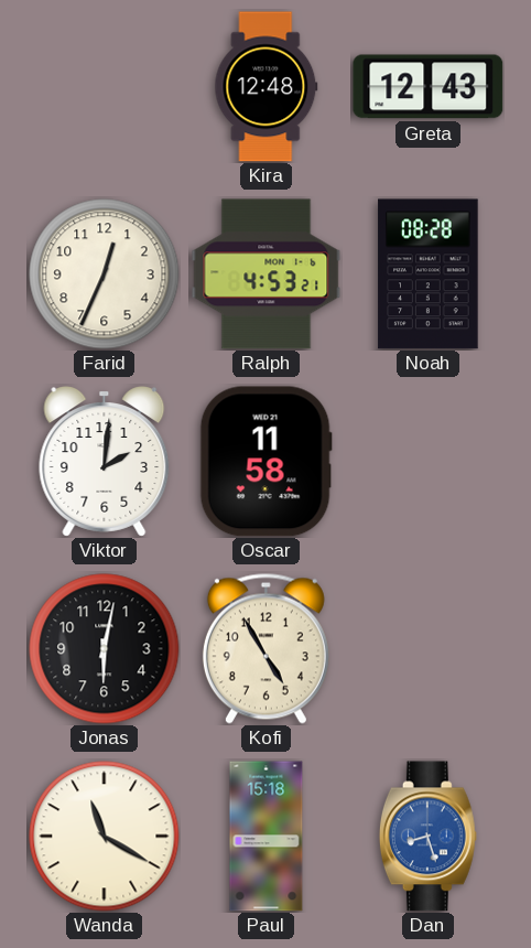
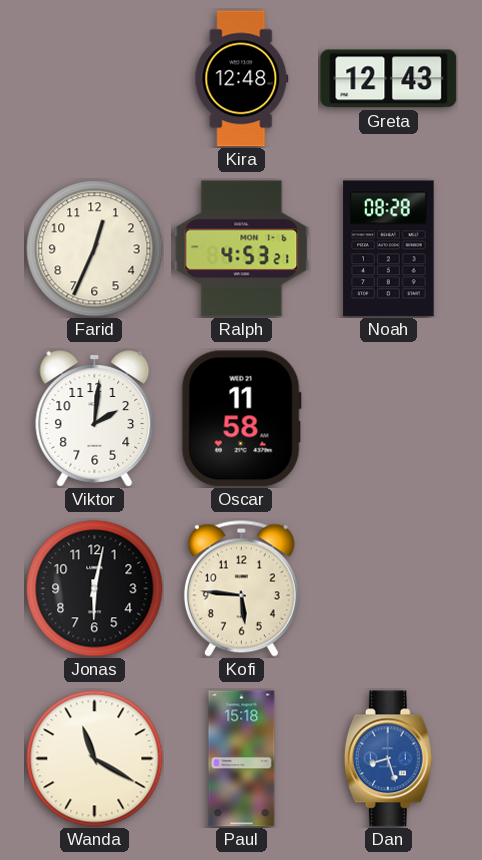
Kofi: 4:55 -> 5:46 (241, 588)
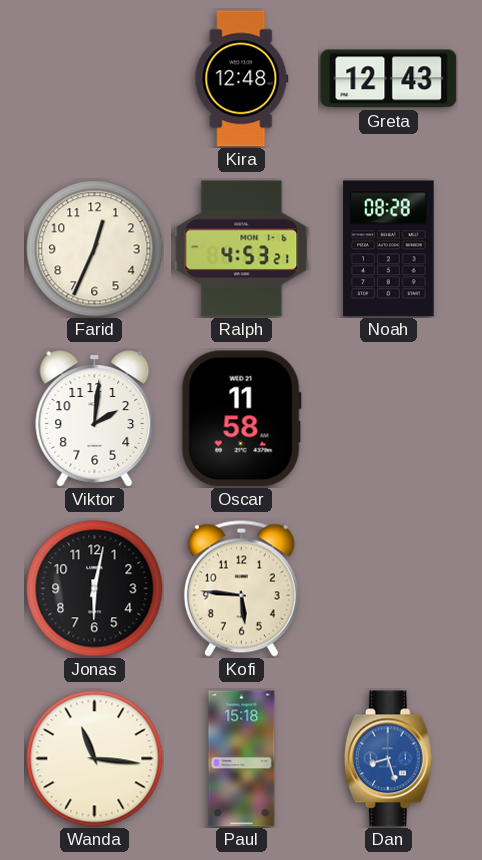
Wanda: 11:20 -> 11:16 (95, 759)
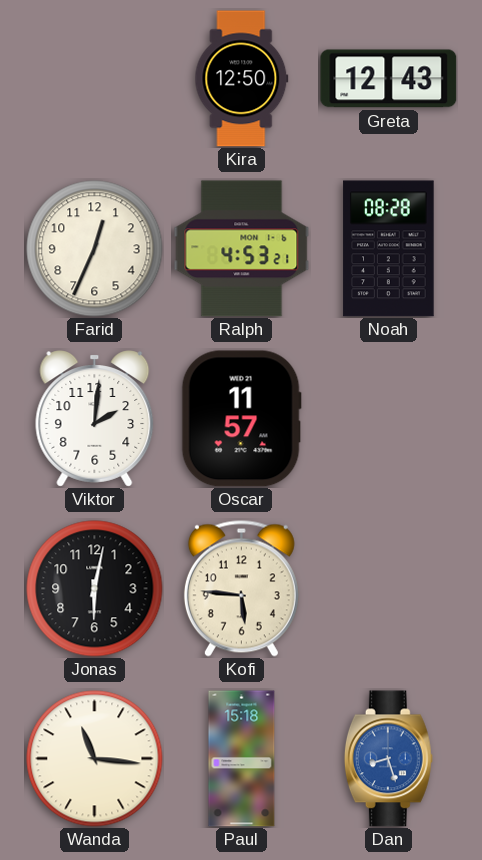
Kira: 12:48 -> 12:50 (242, 79)
Oscar: 11:58 -> 11:57 (241, 419)
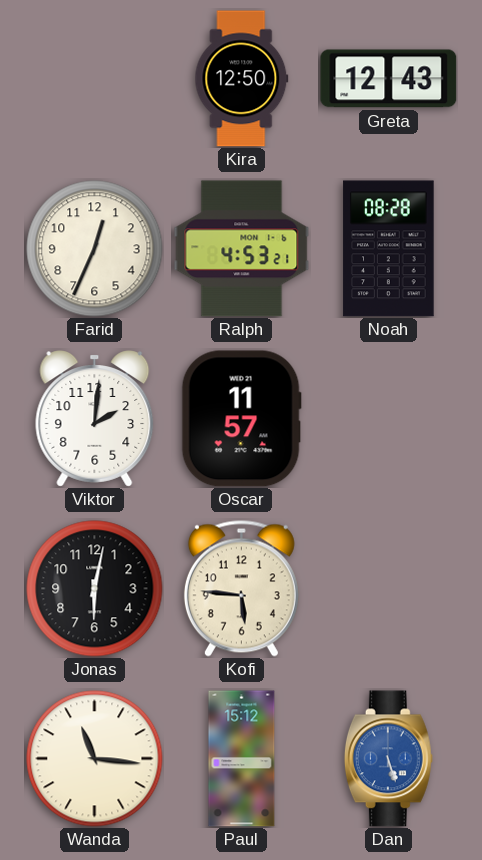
Paul: 15:18 -> 15:12 (242, 759)
Dan: 8:27 -> 5:27 (388, 759)
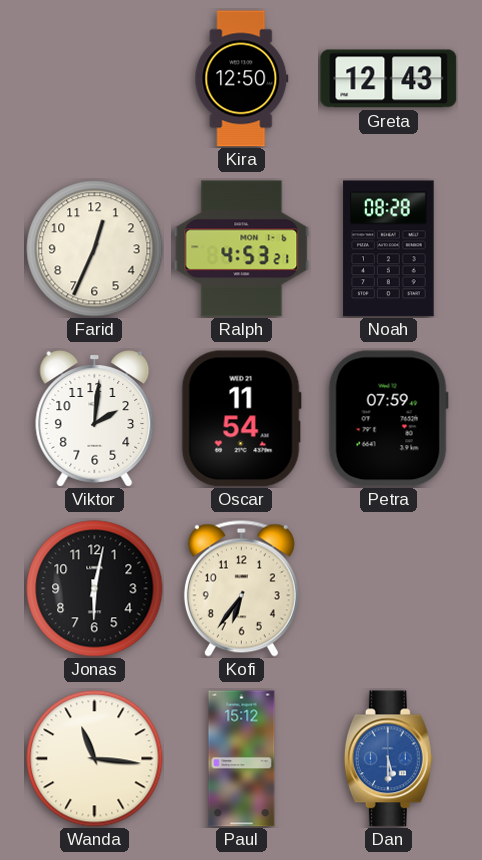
Oscar: 11:57 -> 11:54 (241, 419)
Petra: none -> 07:59 (388, 419)
Kofi: 5:46 -> 6:36 (241, 588)
Dan: 5:27 -> 5:30 (388, 759)
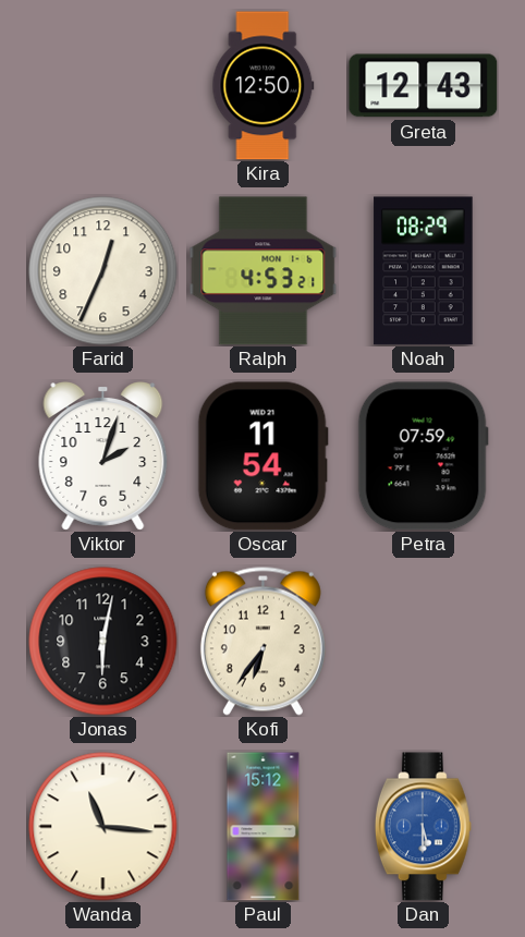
Noah: 08:28 -> 08:29 (424, 271)
Viktor: 2:01 -> 2:03 (103, 457)
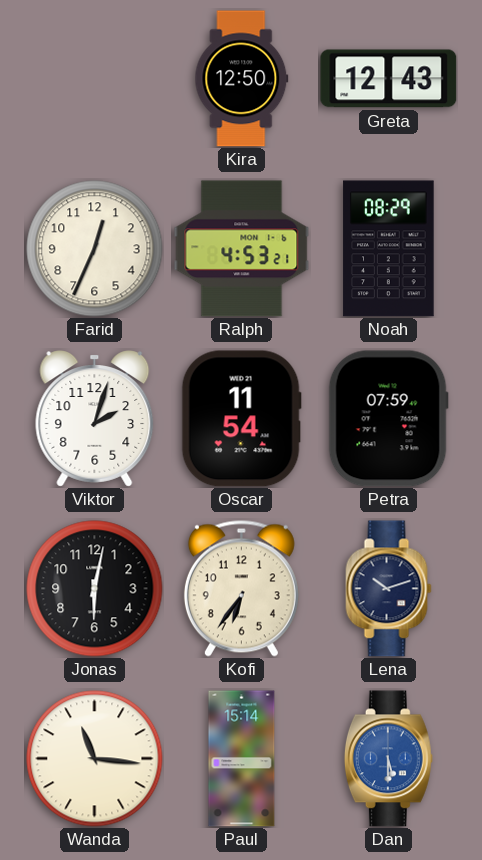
Lena: none -> 10:12 (389, 589)
Paul: 15:12 -> 15:14 (242, 759)
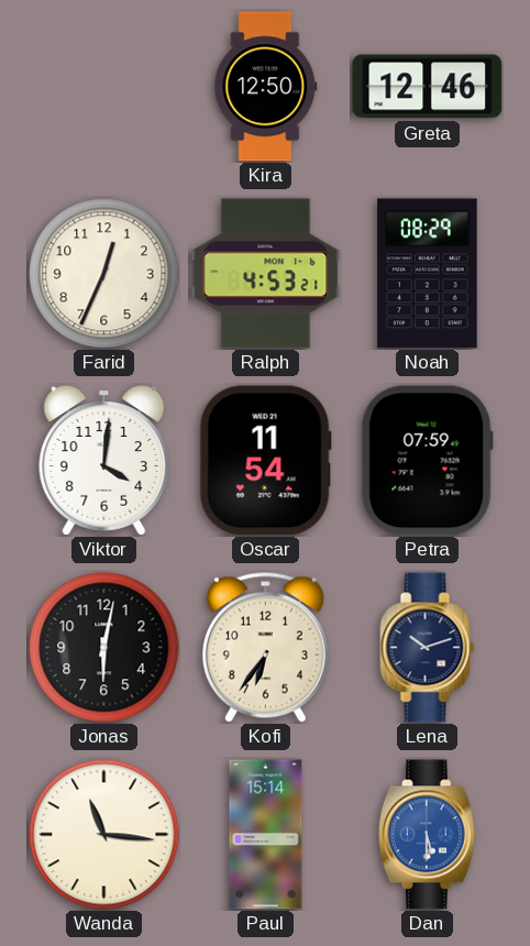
Greta: 12:43 -> 12:46 (428, 87)
Viktor: 2:03 -> 4:01 (104, 461)
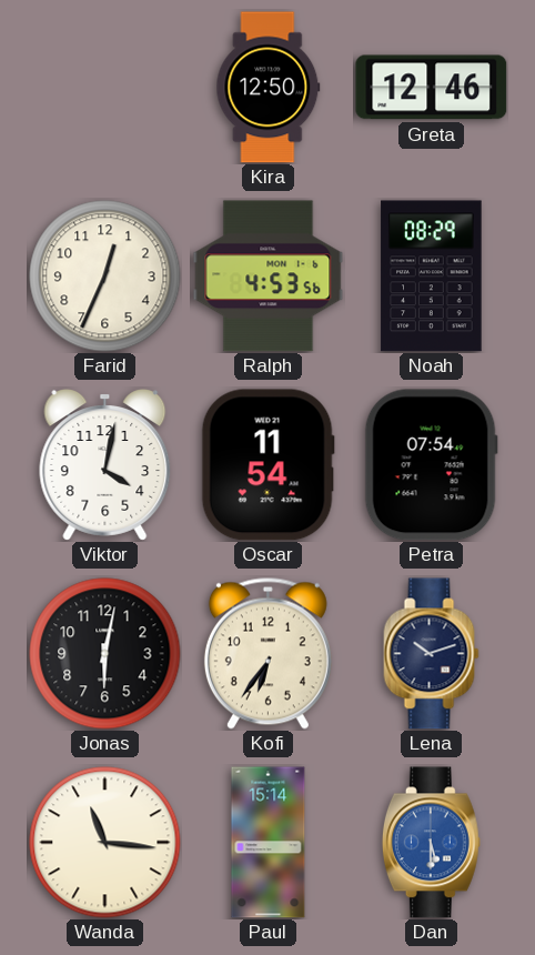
Ralph: 4:53:21 -> 4:53:56 (269, 277)
Viktor: 4:01 -> 4:02 (105, 465)
Petra: 07:59 -> 07:54 (431, 465)
